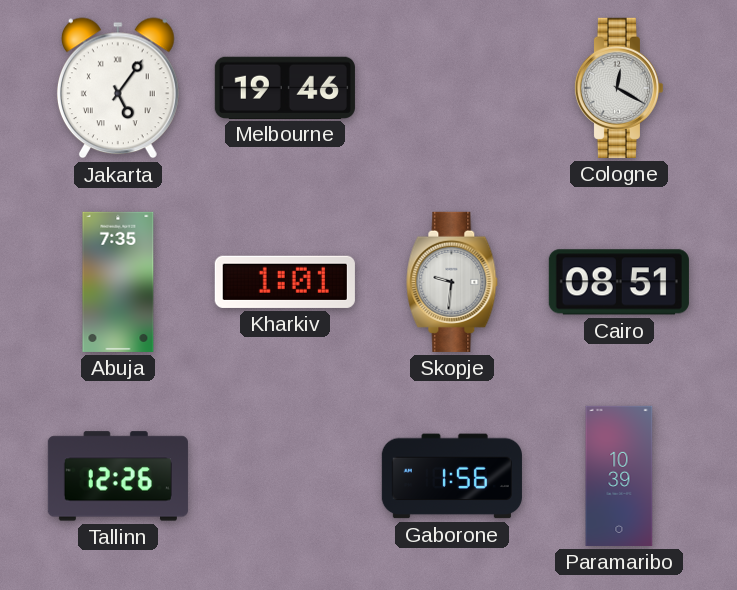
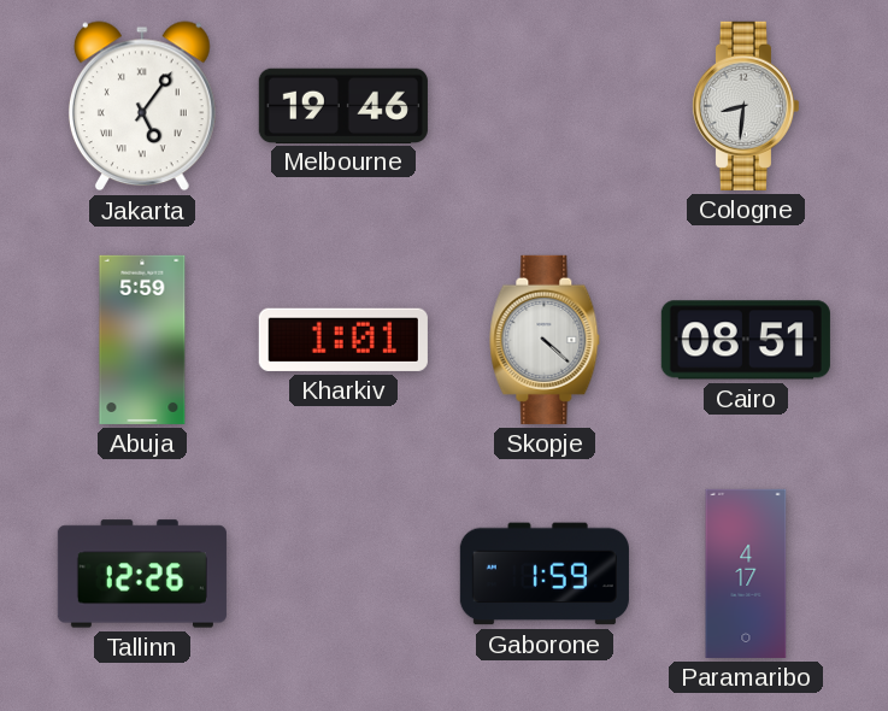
Cologne: 12:20 -> 8:31 (745, 106)
Abuja: 7:35 -> 5:59 (142, 340)
Skopje: 9:31 -> 4:22 (545, 340)
Gaborone: 1:56 -> 1:59 (545, 574)
Paramaribo: 10:39 -> 4:17 (746, 574)
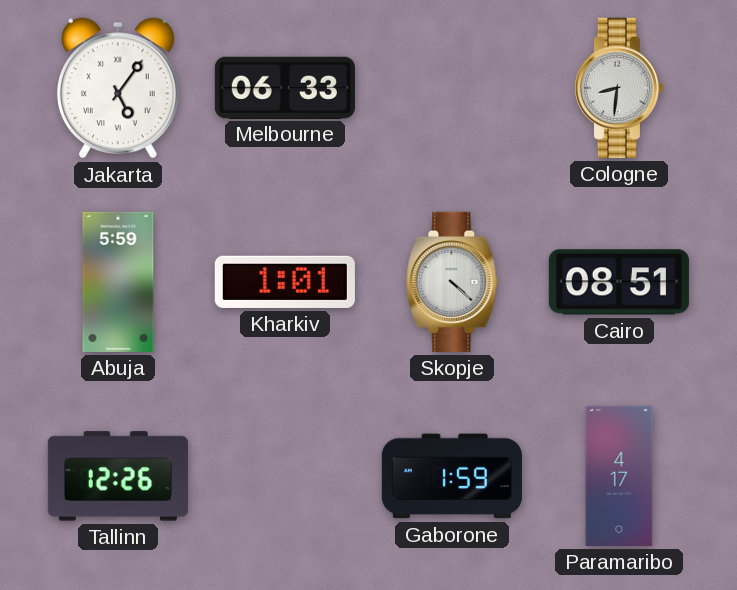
Melbourne: 19:46 -> 06:33 (285, 87)
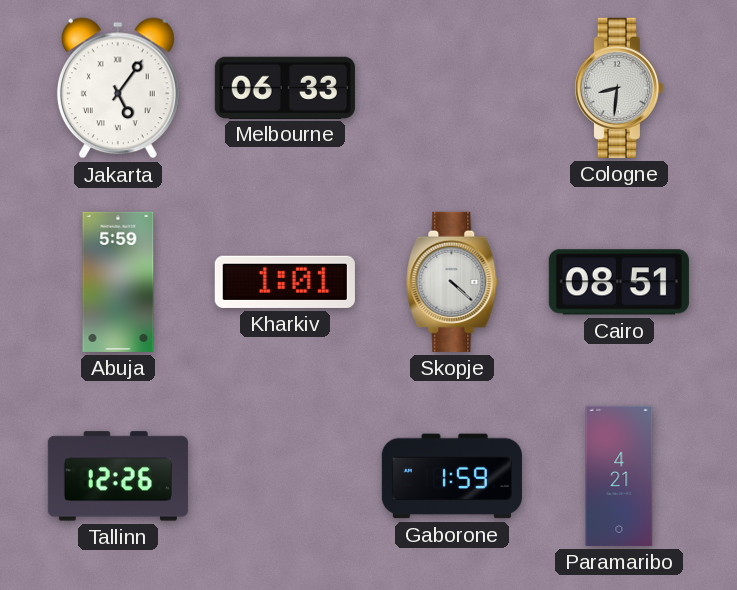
Paramaribo: 4:17 -> 4:21 (619, 476)
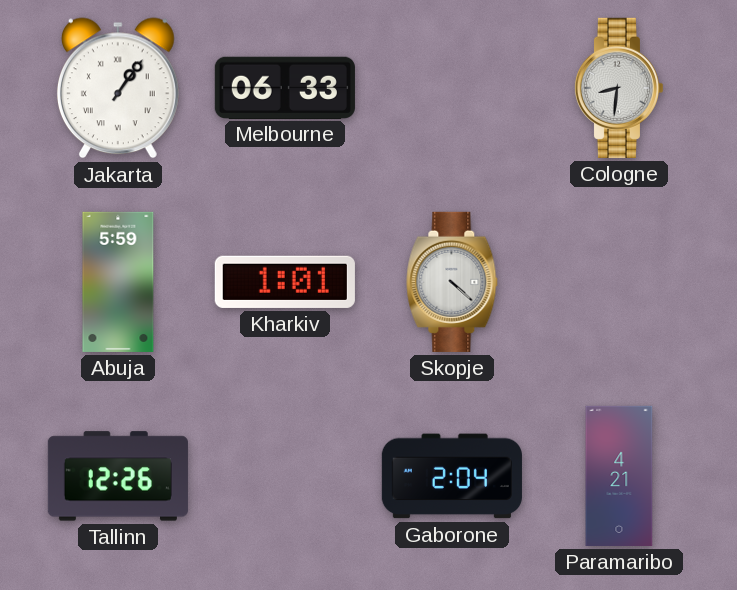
Jakarta: 5:06 -> 1:06 (118, 88)
Cairo: 08:51 -> none (619, 282)
Gaborone: 1:59 -> 2:04 (452, 476)
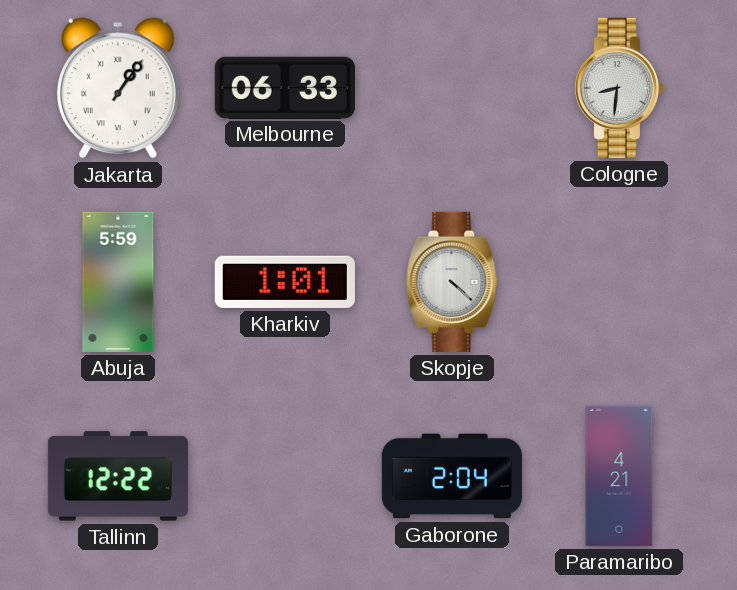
Tallinn: 12:26 -> 12:22 (118, 476)
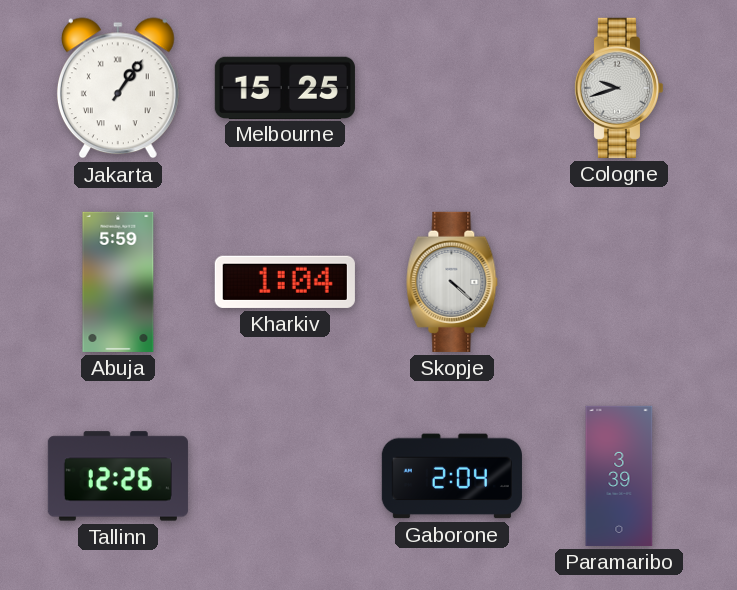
Melbourne: 06:33 -> 15:25 (285, 87)
Cologne: 8:31 -> 9:42 (618, 88)
Kharkiv: 1:01 -> 1:04 (285, 282)
Tallinn: 12:22 -> 12:26 (118, 476)
Paramaribo: 4:21 -> 3:39 (619, 476)
